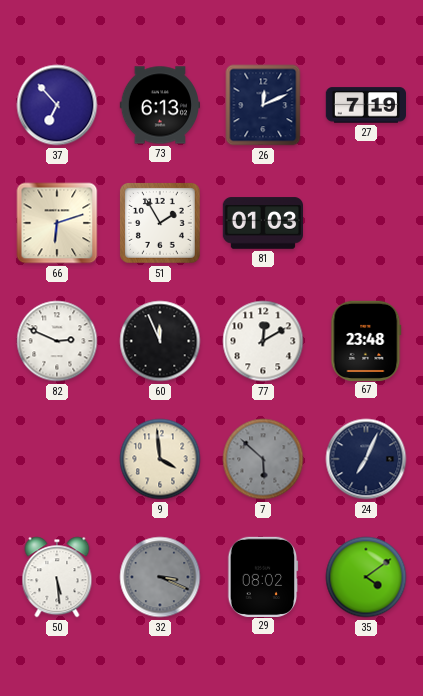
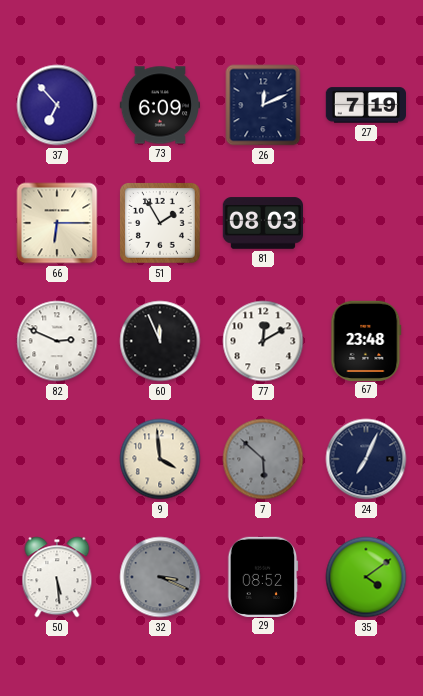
73: 6:13 -> 6:09 (159, 105)
66: 6:12 -> 6:15 (57, 223)
81: 01:03 -> 08:03 (262, 223)
29: 08:02 -> 08:52 (263, 576)
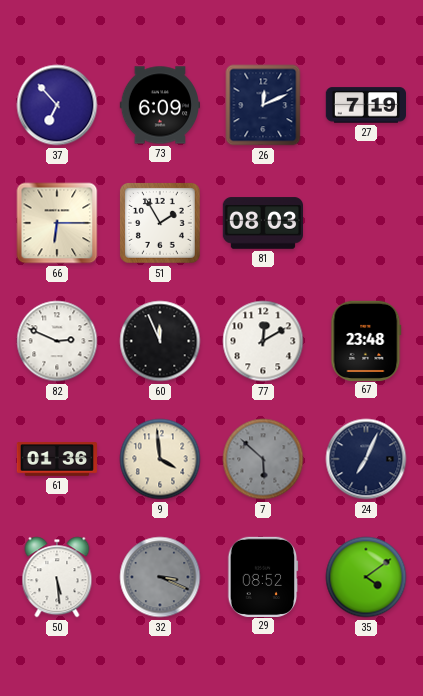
61: none -> 01:36 (56, 459)
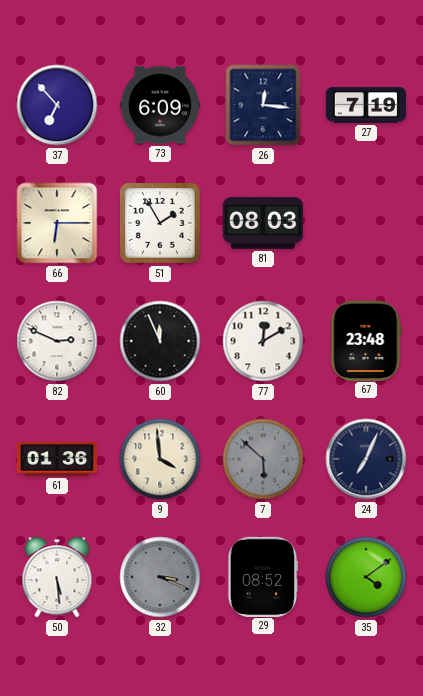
26: 12:11 -> 12:16 (263, 105)
